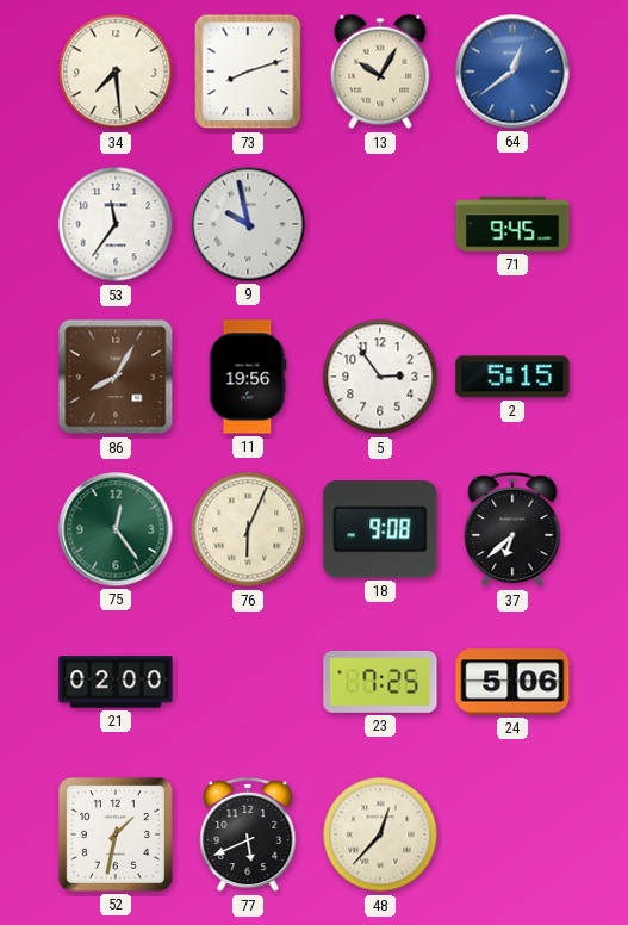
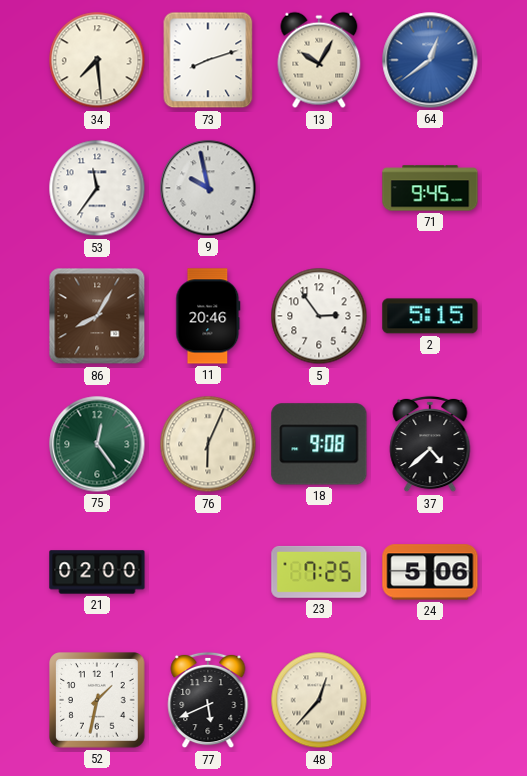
11: 19:56 -> 20:46 (208, 316)
37: 6:38 -> 4:38 (430, 444)
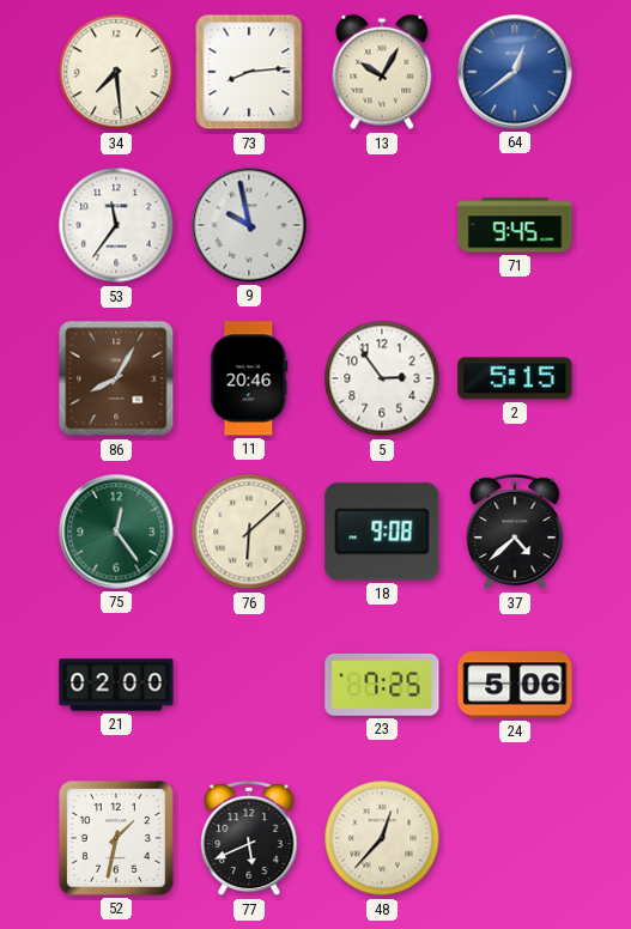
73: 8:12 -> 8:14 (249, 72)
76: 6:04 -> 6:08 (249, 532)
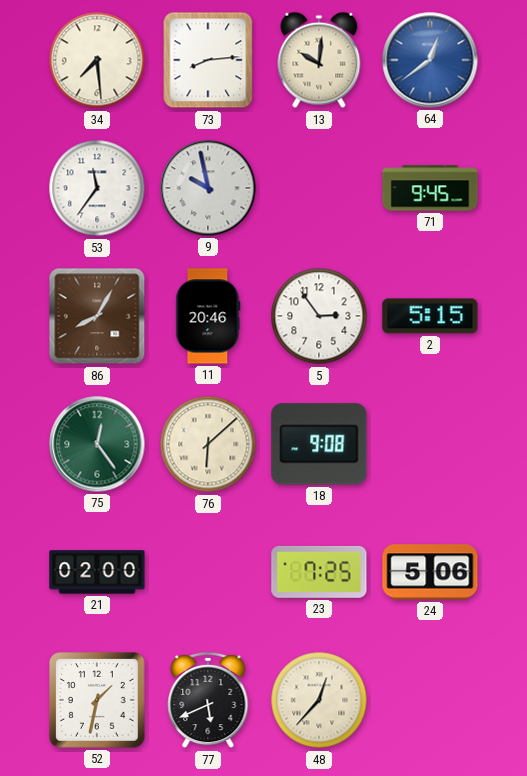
13: 10:05 -> 10:01 (319, 60)
37: 4:38 -> none (515, 532)
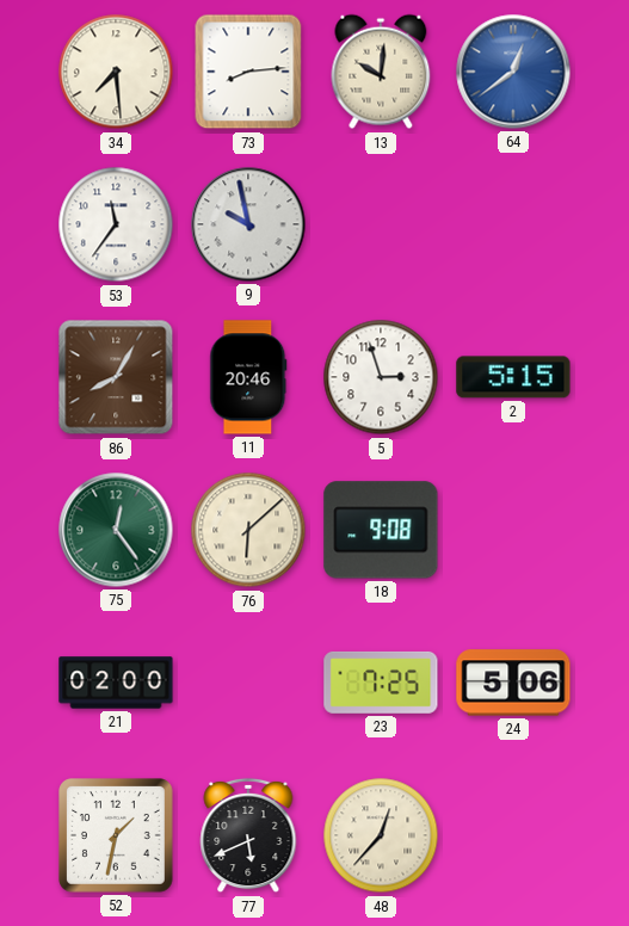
71: 9:45 -> none (430, 188)
5: 2:54 -> 2:57 (381, 377)
